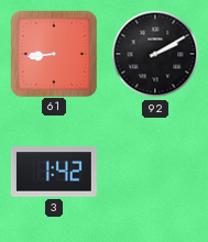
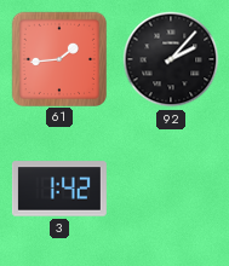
61: 8:44 -> 1:44 (58, 58)
92: 2:10 -> 2:07 (171, 59)
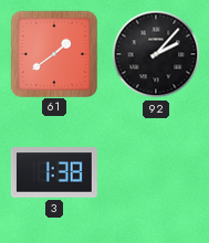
61: 1:44 -> 1:39 (53, 53)
3: 1:42 -> 1:38 (54, 172)
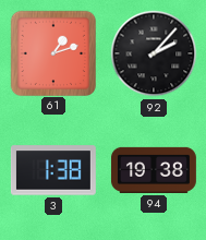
61: 1:39 -> 1:12 (52, 52)
94: none -> 19:38 (154, 170)
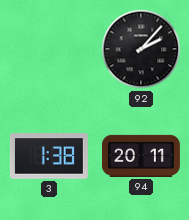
61: 1:12 -> none (52, 52)
94: 19:38 -> 20:11 (141, 156)
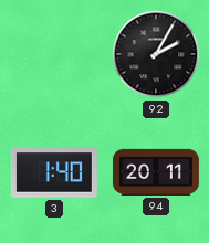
92: 2:07 -> 2:05 (156, 54)
3: 1:38 -> 1:40 (54, 172)
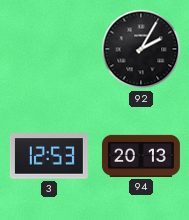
3: 1:40 -> 12:53 (49, 156)
94: 20:11 -> 20:13 (141, 156)
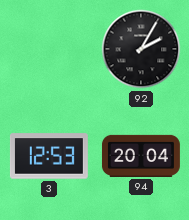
94: 20:13 -> 20:04 (141, 156)
